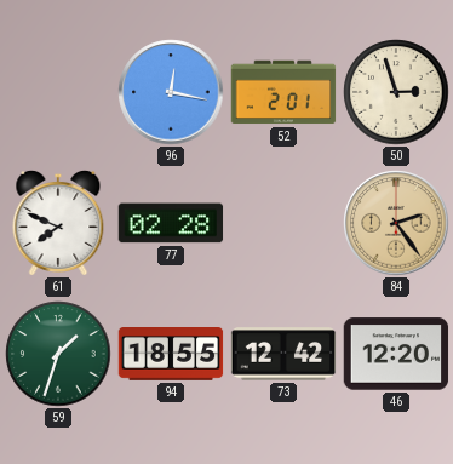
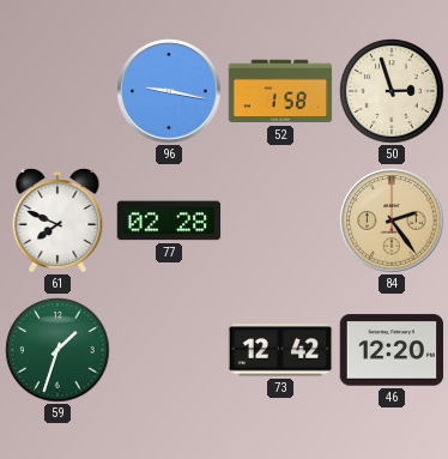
96: 12:17 -> 9:17 (169, 91)
52: 2:01 -> 1:58 (280, 91)
94: 18:55 -> none (171, 355)
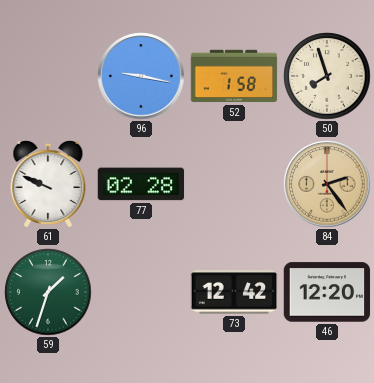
50: 2:57 -> 7:57 (327, 76)
61: 7:49 -> 9:49 (48, 184)
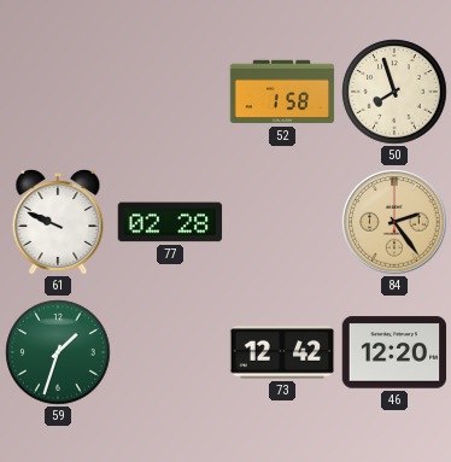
96: 9:17 -> none (141, 76)
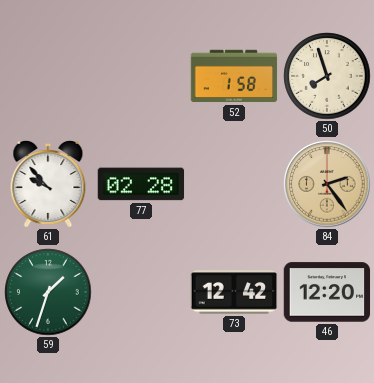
61: 9:49 -> 9:53 (48, 184)
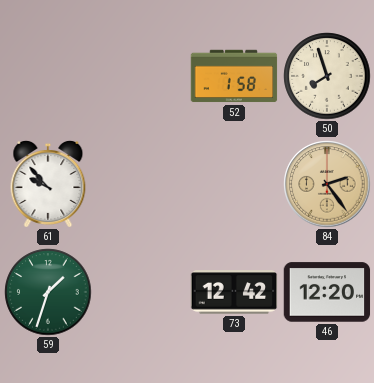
77: 02:28 -> none (141, 184)
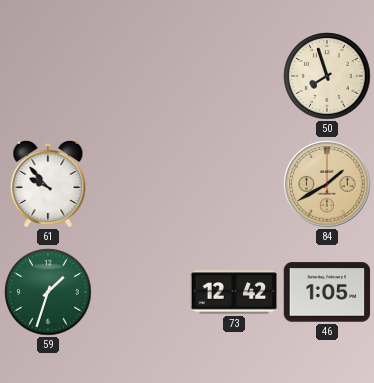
52: 1:58 -> none (234, 76)
84: 2:24 -> 1:40 (327, 184)
46: 12:20 -> 1:05 (327, 292)
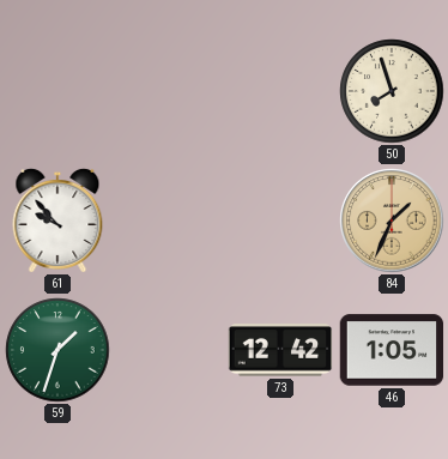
84: 1:40 -> 1:34 (392, 221)
